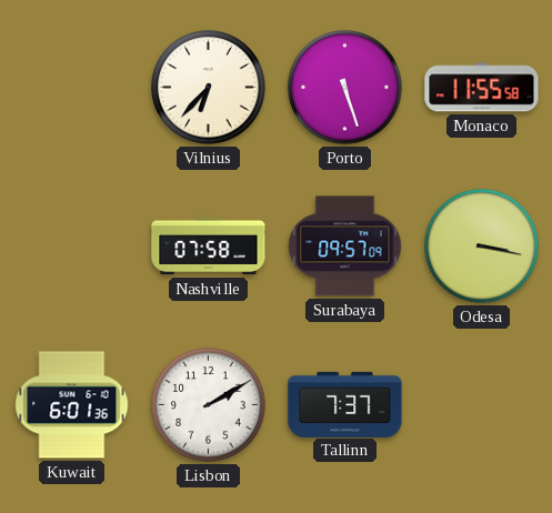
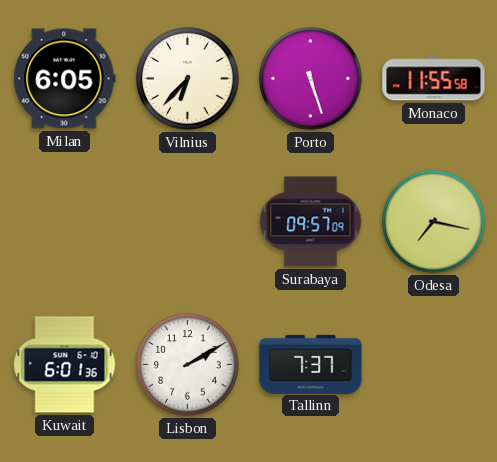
Milan: none -> 6:05 (65, 79)
Nashville: 07:58 -> none (209, 247)
Odesa: 3:17 -> 7:17 (434, 222)
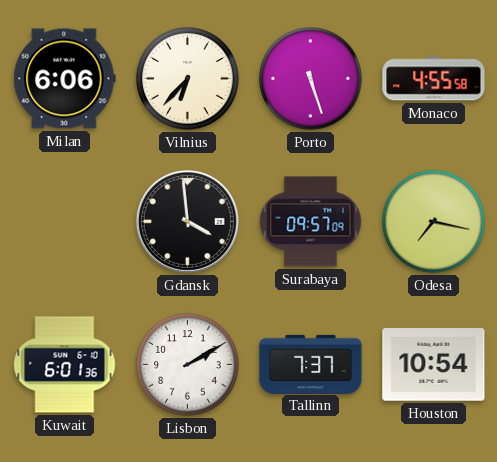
Milan: 6:05 -> 6:06 (65, 79)
Monaco: 11:55 -> 4:55 (434, 79)
Gdansk: none -> 3:59 (187, 221)
Houston: none -> 10:54 (434, 365)
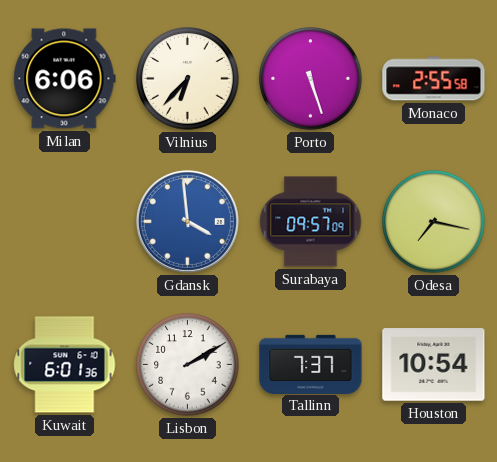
Monaco: 4:55 -> 2:55 (434, 79)
Gdansk dial: black -> blue (187, 221)
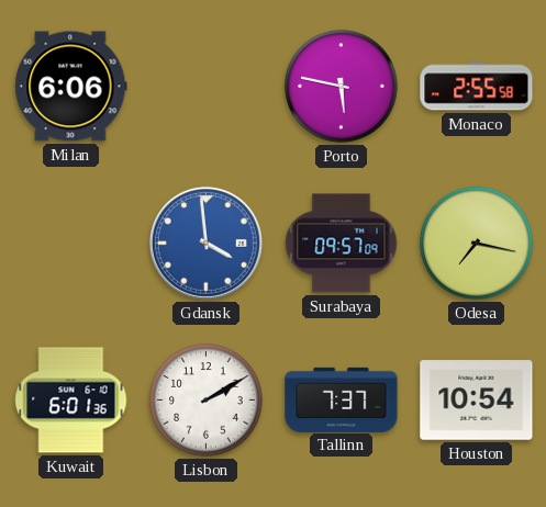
Vilnius: 6:37 -> none (188, 79)
Porto: 5:27 -> 5:47 (342, 87)
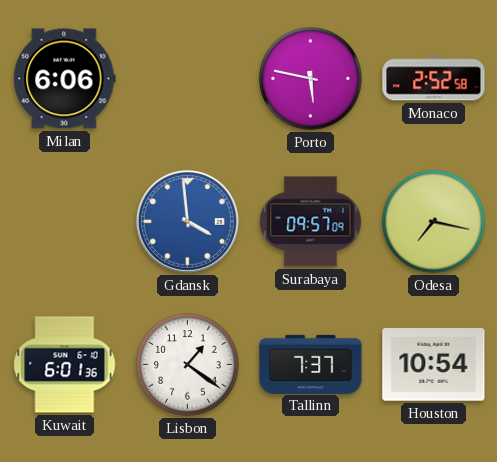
Monaco: 2:55 -> 2:52 (434, 79)
Lisbon: 2:10 -> 1:21 (188, 365)
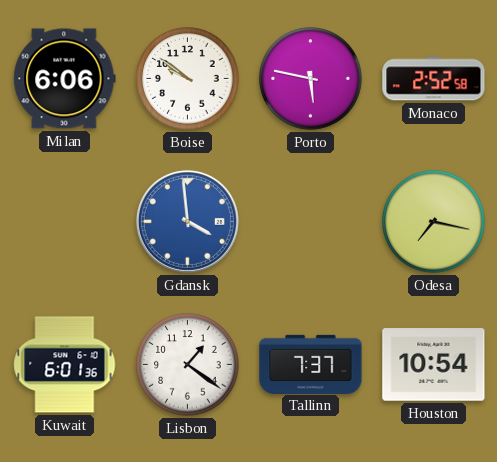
Boise: none -> 9:51 (188, 79)
Surabaya: 09:57 -> none (311, 222)
